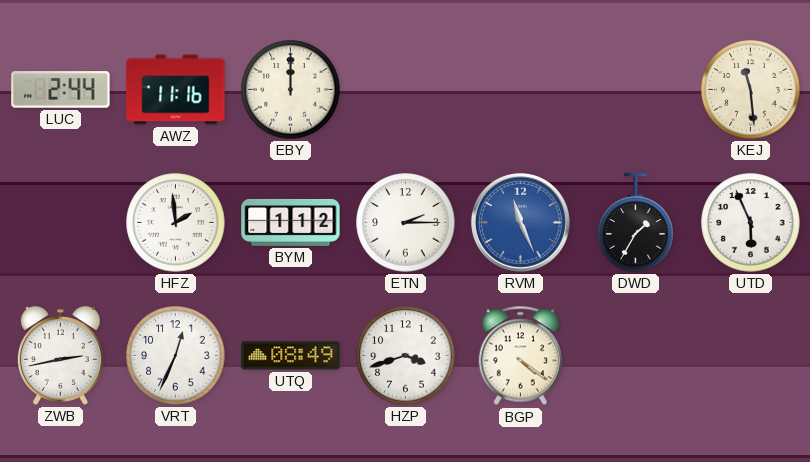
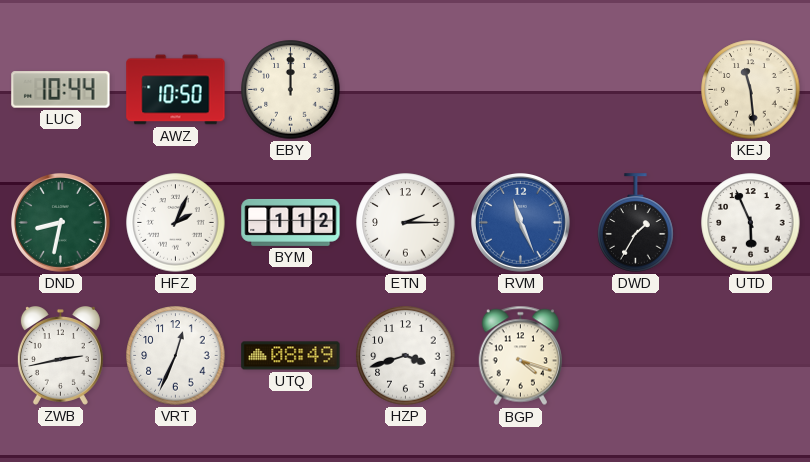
LUC: 2:44 -> 10:44 (61, 90)
AWZ: 11:16 -> 10:50 (176, 90)
DND: none -> 8:32 (61, 223)
HFZ: 1:59 -> 2:04 (176, 223)
BGP: 4:21 -> 4:18 (520, 356)
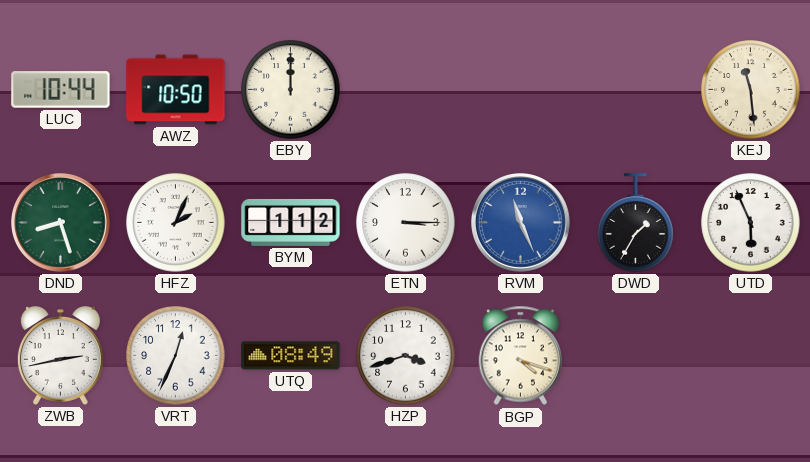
DND: 8:32 -> 8:27 (61, 223)
ETN: 2:15 -> 3:15 (406, 223)
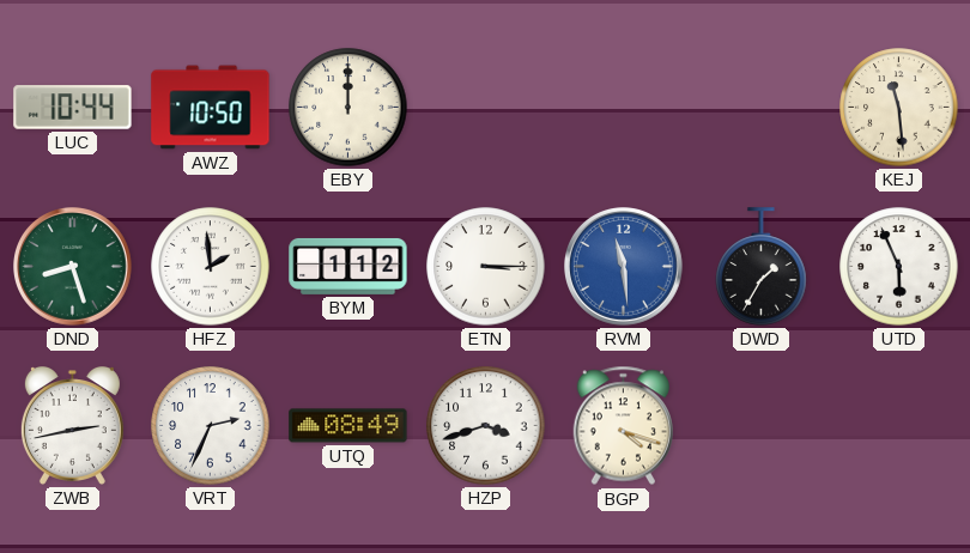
HFZ: 2:04 -> 1:59 (211, 267)
RVM: 11:26 -> 11:29 (624, 267)
VRT: 12:34 -> 2:34 (211, 426)
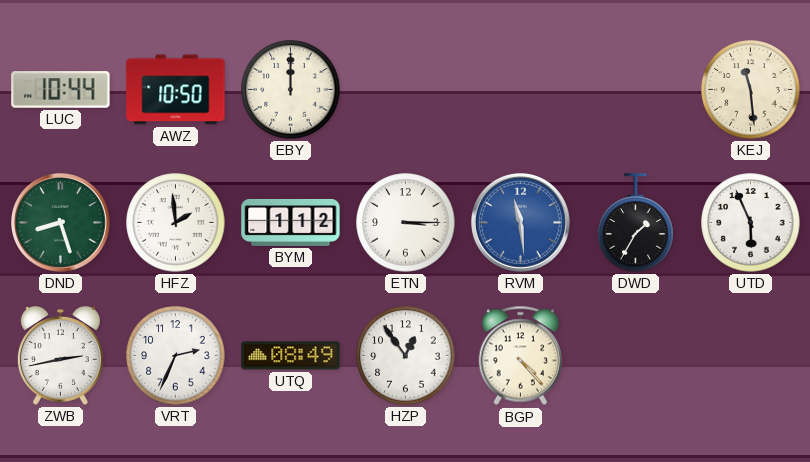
HZP: 3:42 -> 12:54 (406, 356)
BGP: 4:18 -> 4:23 (520, 356)
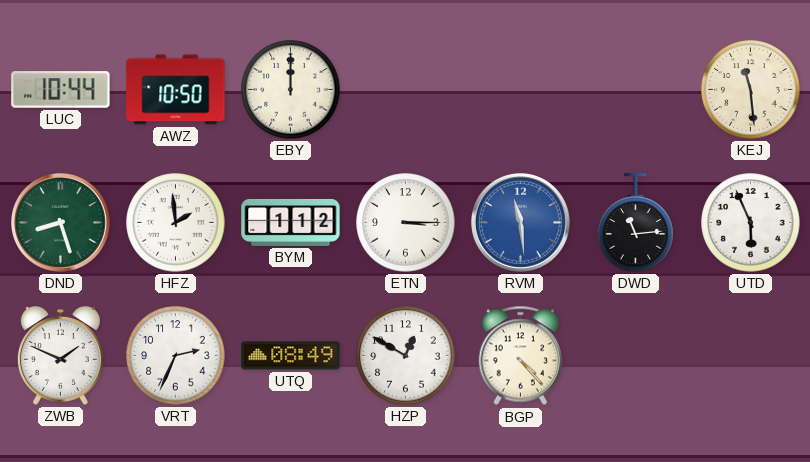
DWD: 1:35 -> 11:14 (636, 223)
ZWB: 2:43 -> 1:49 (60, 356)
HZP: 12:54 -> 12:50 (406, 356)
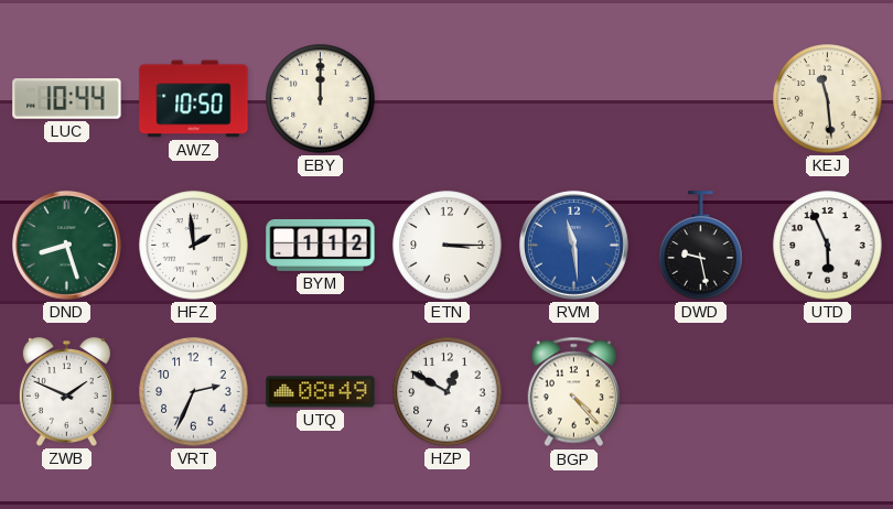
DWD: 11:14 -> 9:28 (701, 246)
